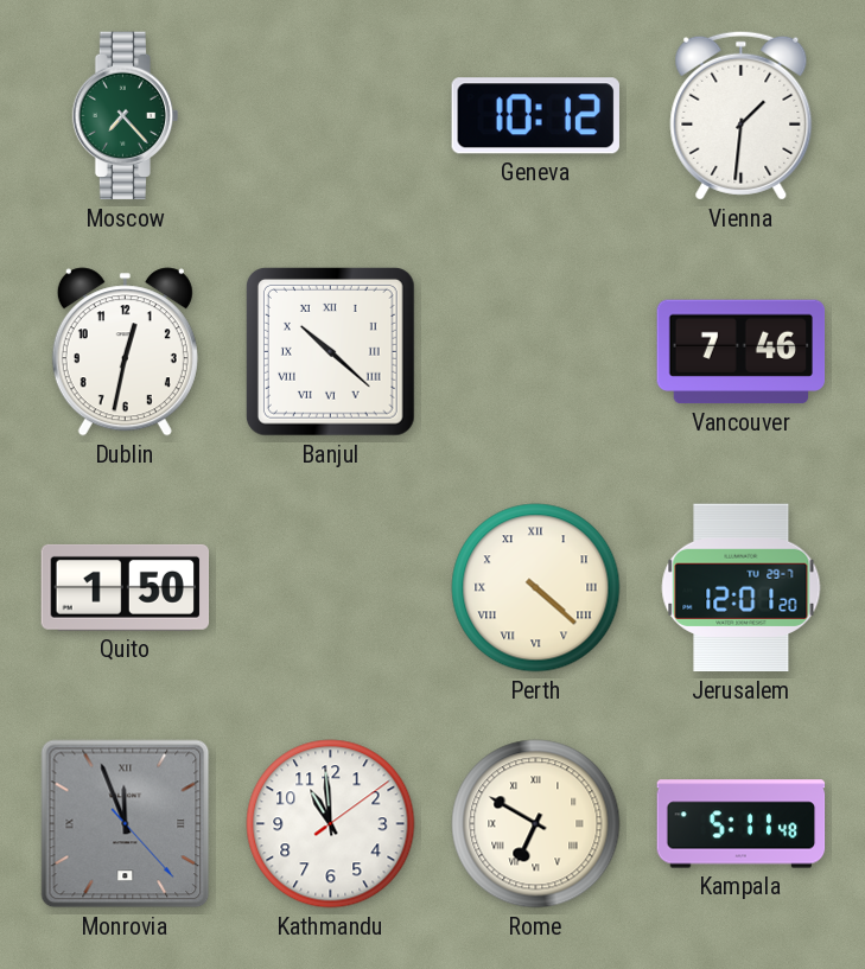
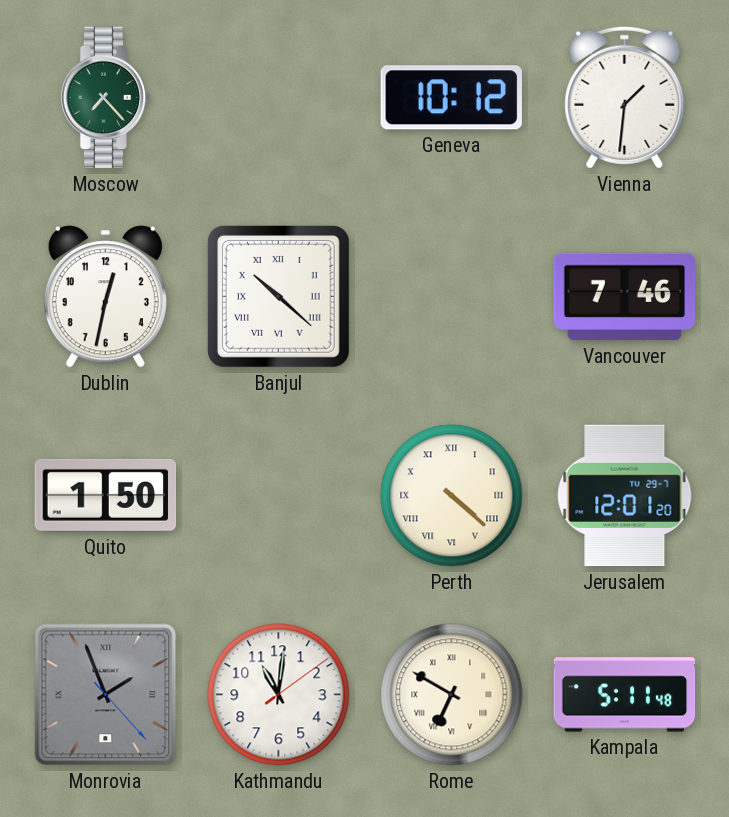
Monrovia: 11:56 -> 1:56 (106, 695)
Kathmandu: 10:59 -> 11:01 (279, 695)
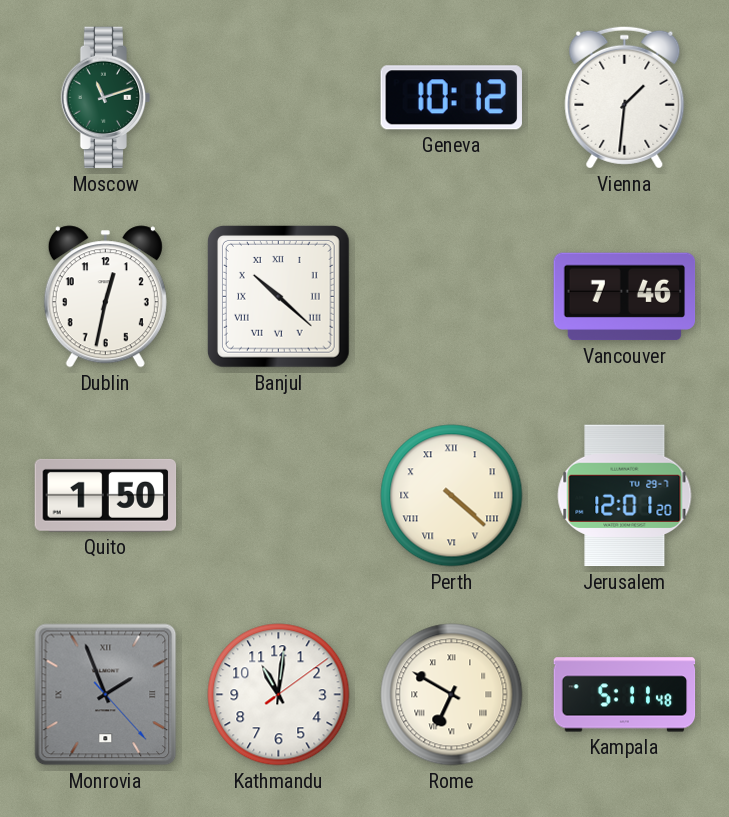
Moscow: 7:23 -> 11:12 (106, 98)
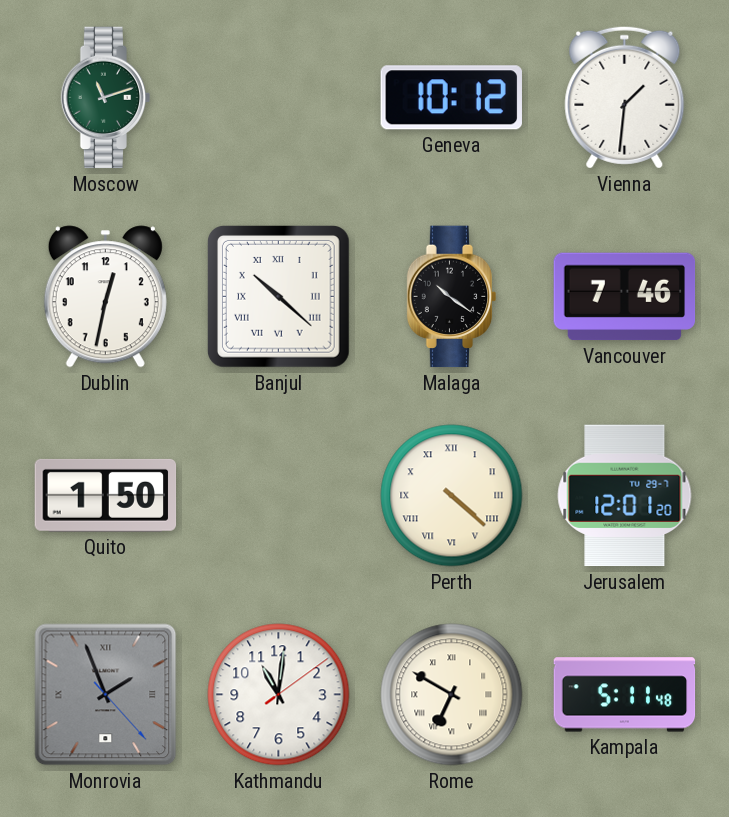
Malaga: none -> 10:21 (452, 297)
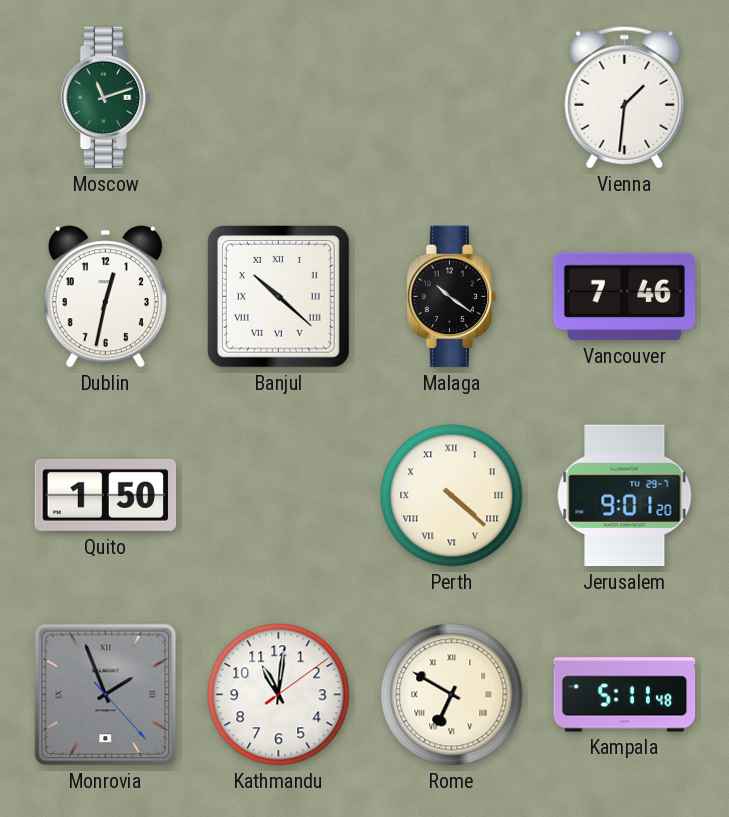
Geneva: 10:12 -> none (451, 98)
Jerusalem: 12:01 -> 9:01 (625, 496)
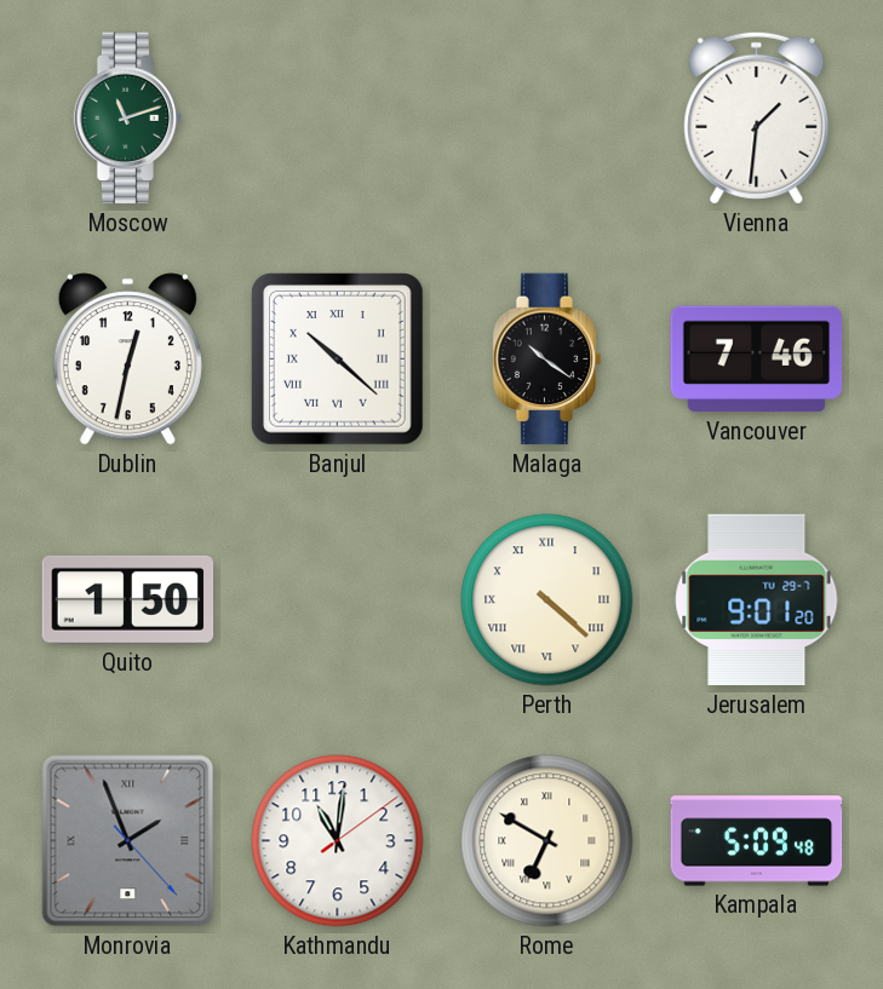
Kampala: 5:11 -> 5:09 (757, 841)
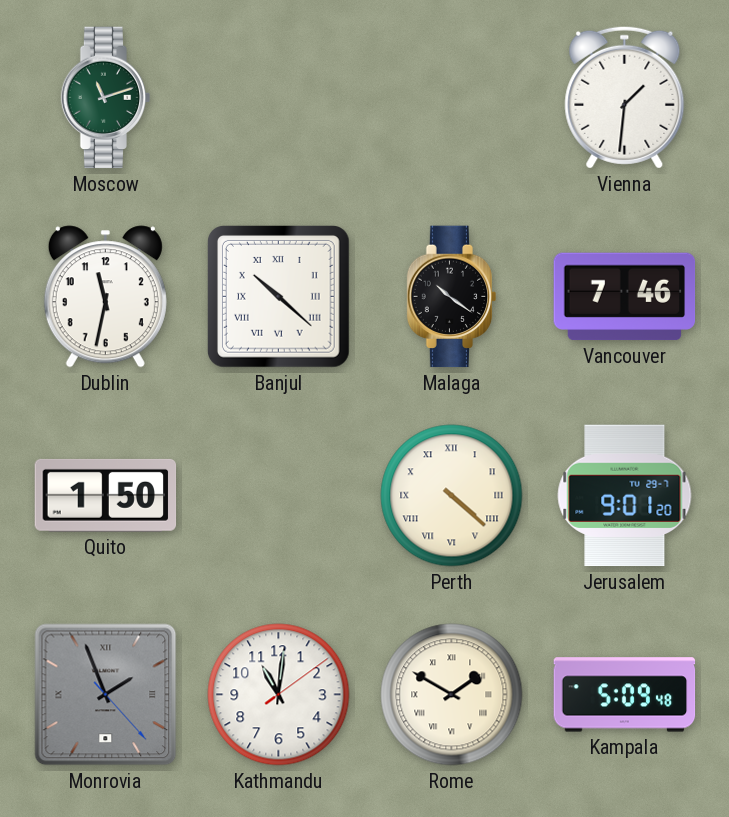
Dublin: 12:32 -> 11:32 (105, 297)
Rome: 6:50 -> 1:50 (452, 695)
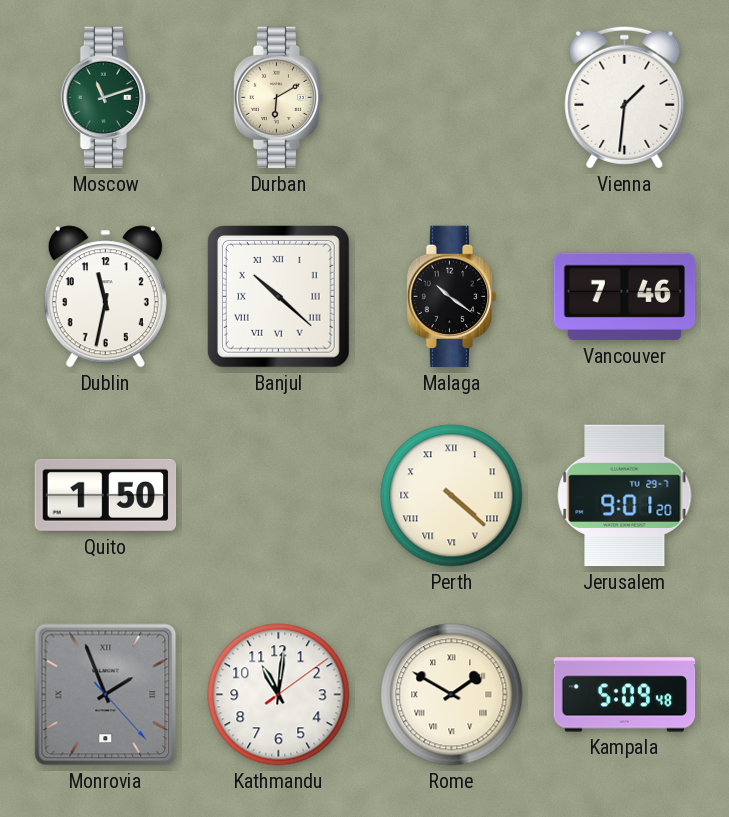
Durban: none -> 6:10 (279, 98)
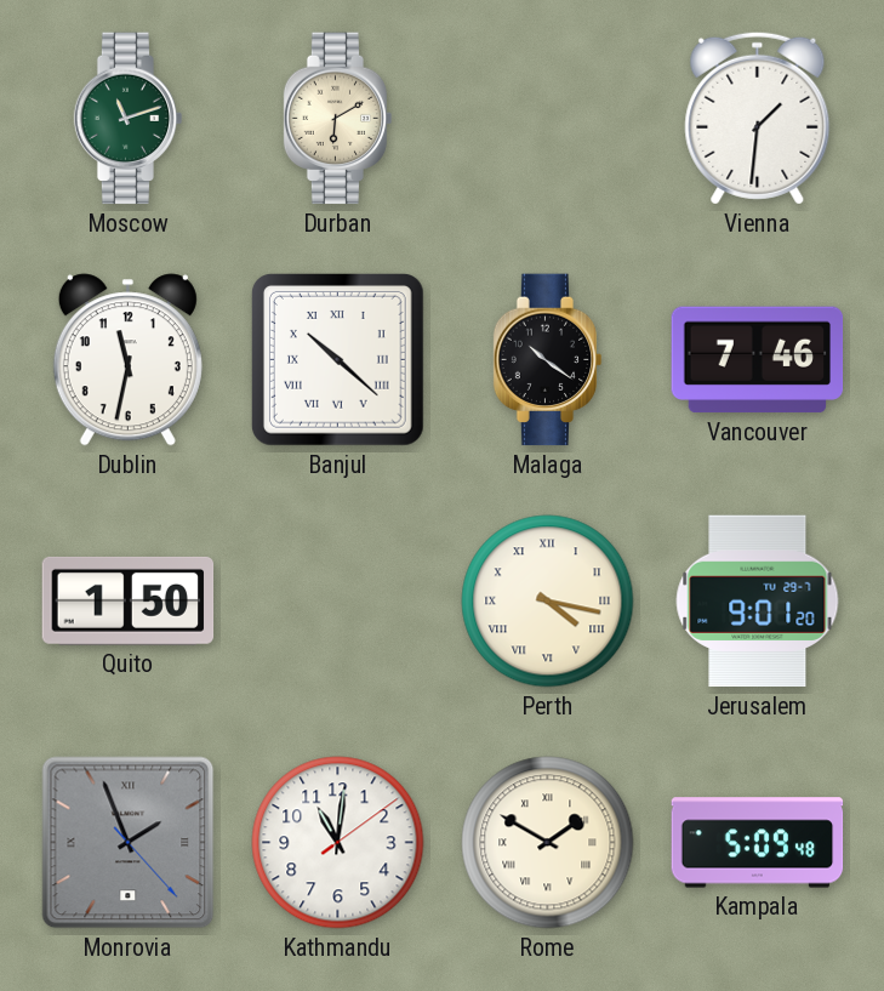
Perth: 4:22 -> 4:17 (548, 602)
